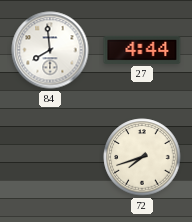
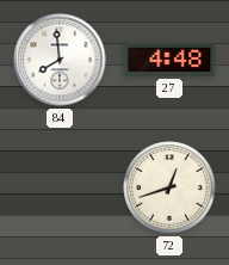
27: 4:44 -> 4:48 (169, 60)
72: 7:42 -> 12:42 (169, 187)
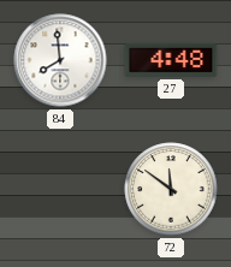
72: 12:42 -> 11:51 (171, 189)
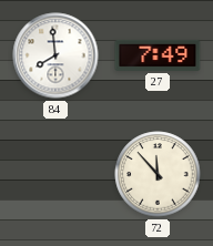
27: 4:48 -> 7:49 (158, 55)
72: 11:51 -> 11:53 (158, 174)
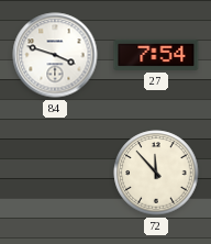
84: 7:59 -> 3:48 (55, 55)
27: 7:49 -> 7:54 (156, 55)
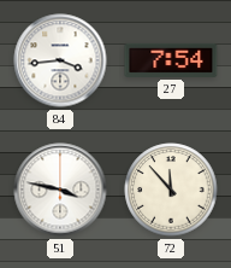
84: 3:48 -> 3:44 (60, 60)
51: none -> 3:47 (60, 190)
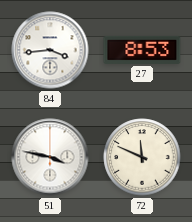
27: 7:54 -> 8:53 (142, 50)
72: 11:53 -> 11:49 (142, 157)
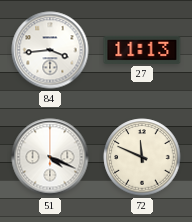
27: 8:53 -> 11:13 (142, 50)
51: 3:47 -> 4:19 (50, 157)
